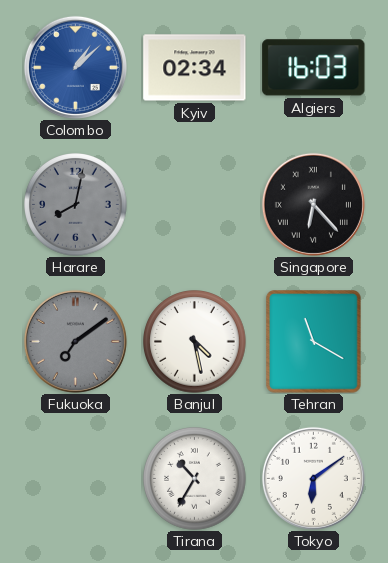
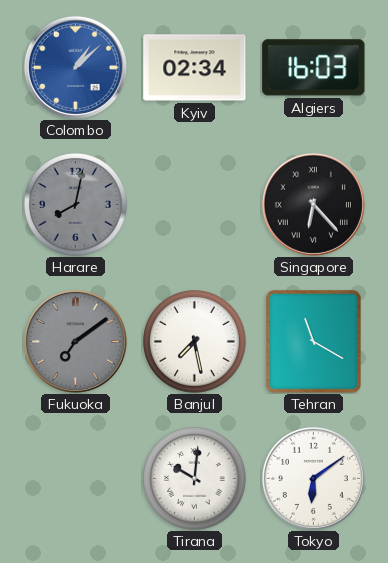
Banjul: 4:28 -> 7:28 (195, 342)
Tirana: 10:35 -> 10:01 (195, 479)
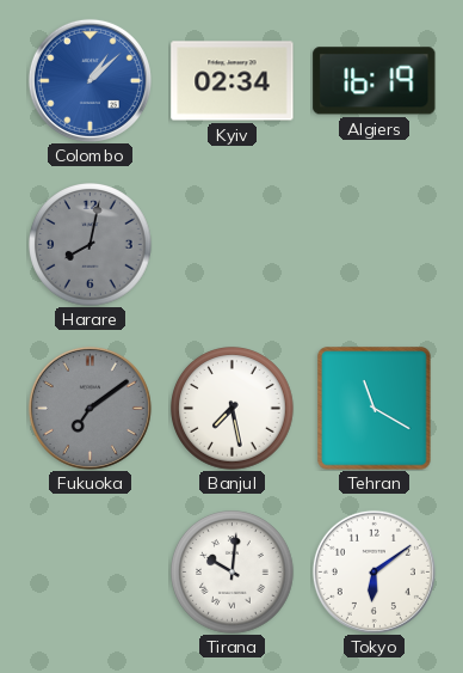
Algiers: 16:03 -> 16:19 (375, 81)
Singapore: 6:23 -> none (313, 204)
